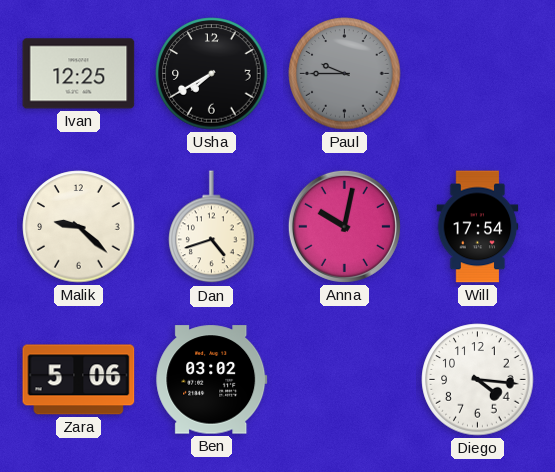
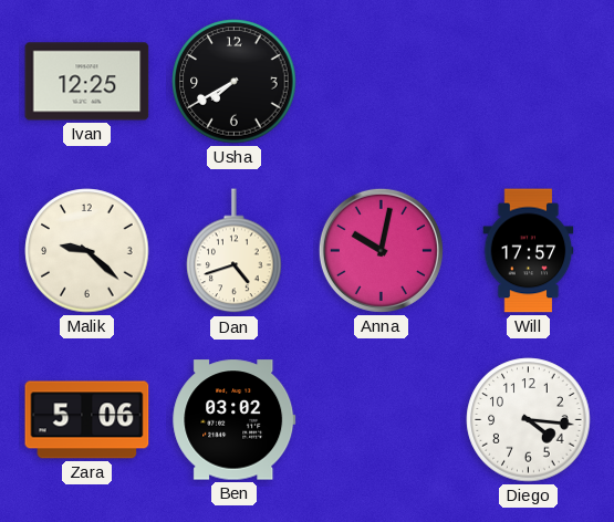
Paul: 9:45 -> none (345, 74)
Will: 17:54 -> 17:57 (529, 251)
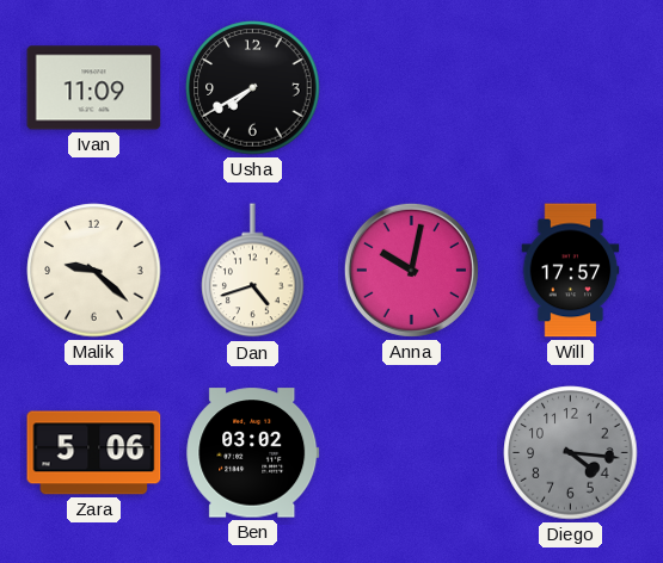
Ivan: 12:25 -> 11:09 (94, 88)
Diego dial: white -> grey (571, 453)
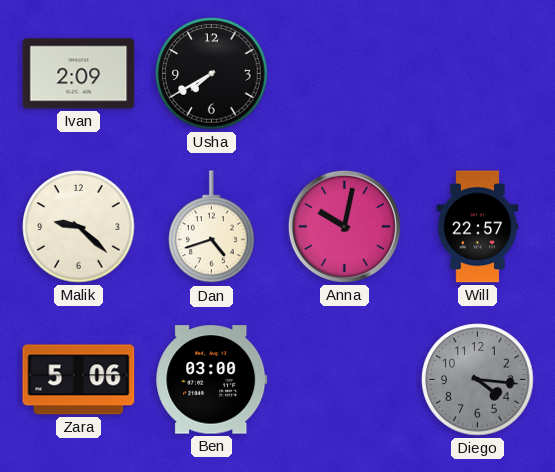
Ivan: 11:09 -> 2:09 (79, 74)
Will: 17:57 -> 22:57 (478, 227)
Ben: 03:02 -> 03:00 (212, 380)
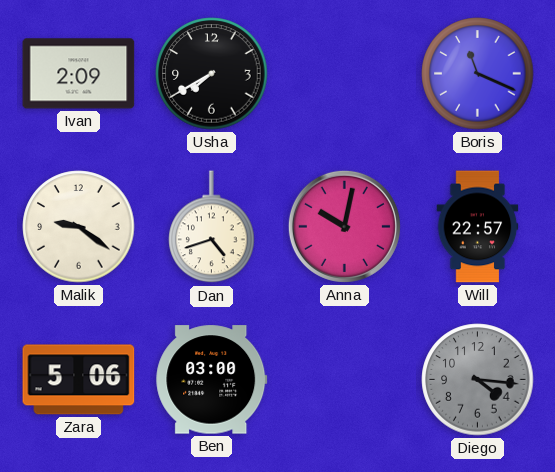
Boris: none -> 11:19 (478, 74)
Malik: 9:22 -> 9:21 (79, 227)
